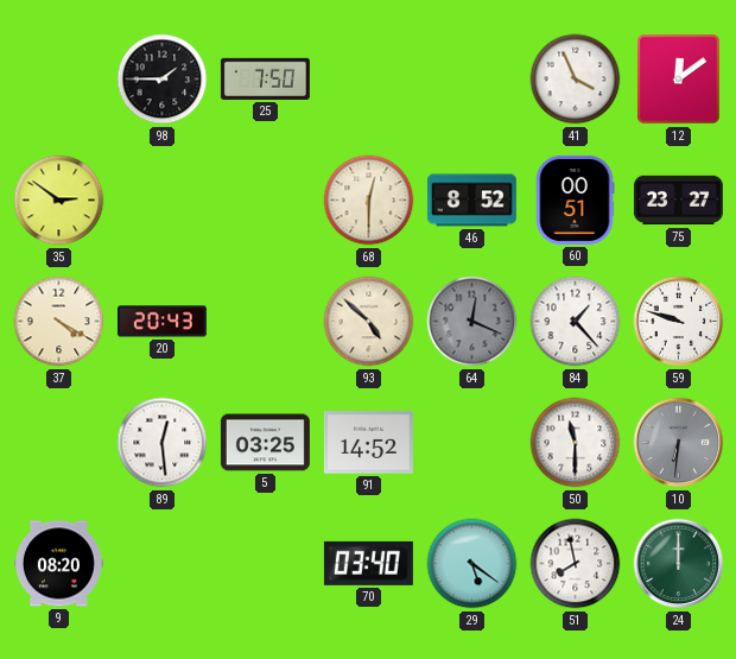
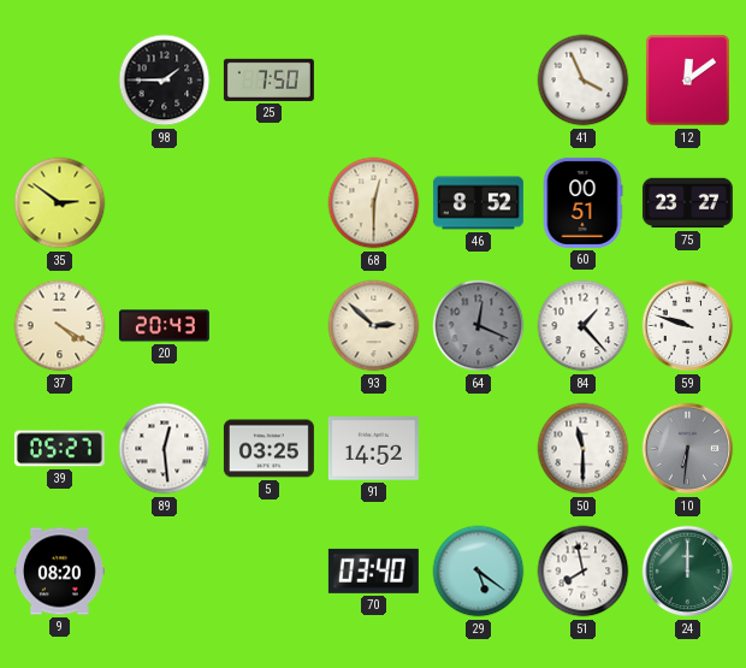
93: 4:52 -> 2:52 (374, 326)
39: none -> 05:27 (59, 449)
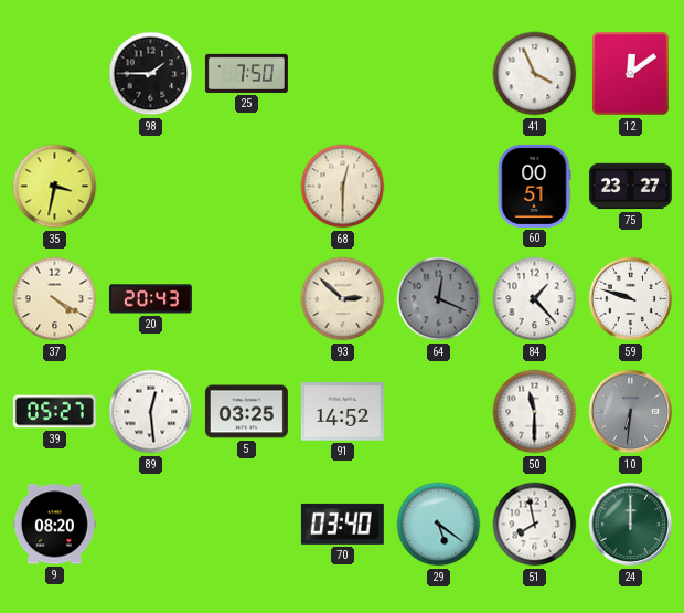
35: 2:51 -> 3:32 (55, 187)
46: 8:52 -> none (478, 203)
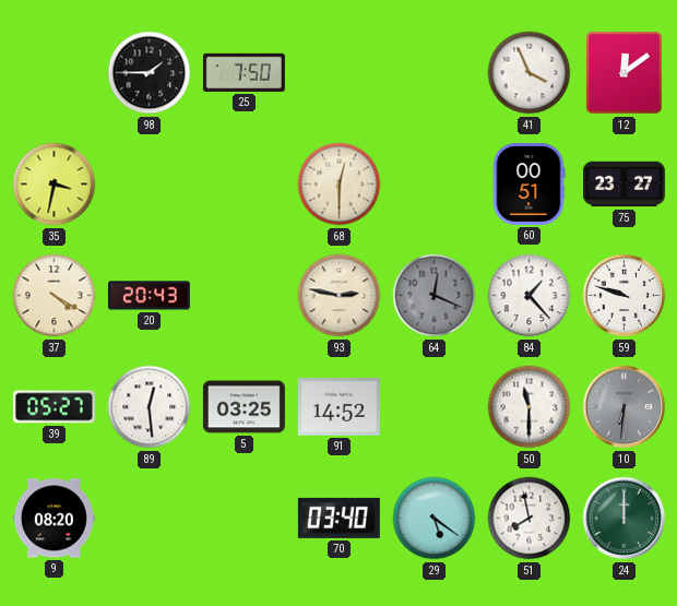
93: 2:52 -> 2:47 (340, 296)
